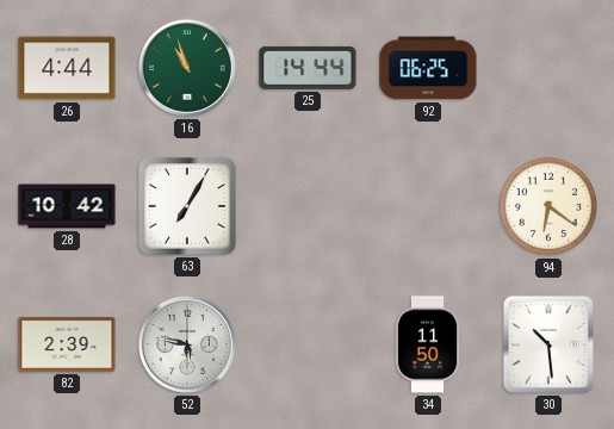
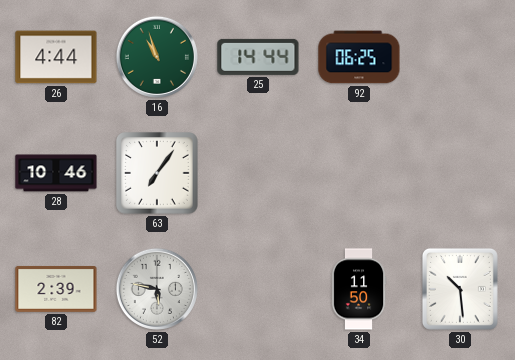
28: 10:42 -> 10:46 (56, 173)
63: 7:05 -> 7:06 (158, 174)
94: 6:21 -> none (548, 206)
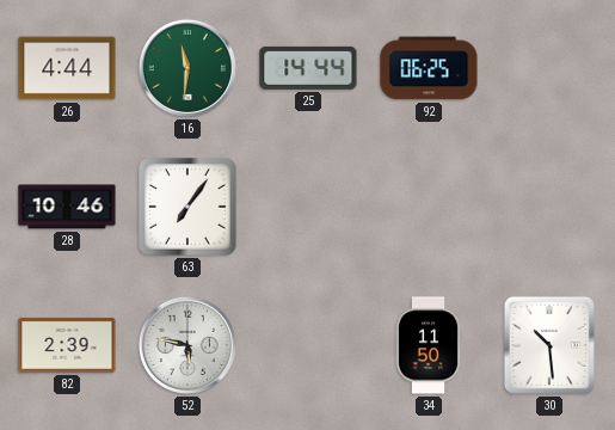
16: 10:57 -> 11:31 (187, 68)
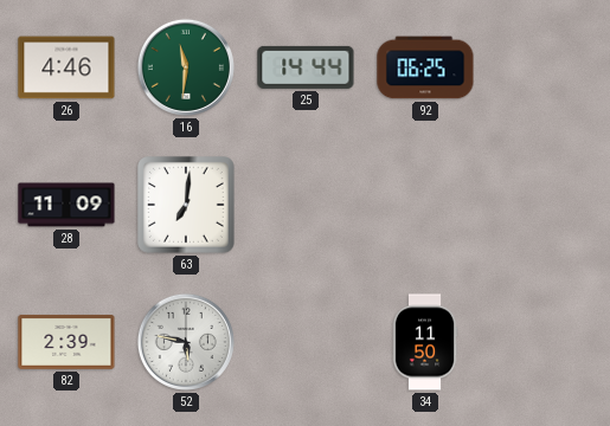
26: 4:44 -> 4:46 (66, 67)
28: 10:46 -> 11:09 (66, 205)
63: 7:06 -> 7:01 (187, 206)
30: 10:29 -> none (549, 345)
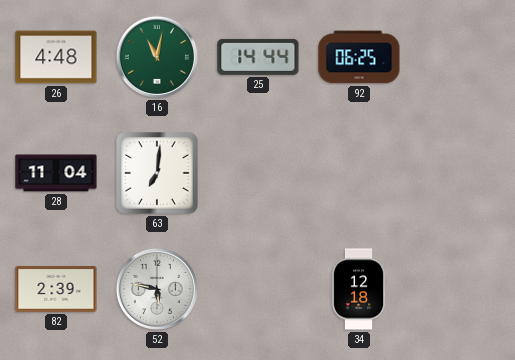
26: 4:46 -> 4:48 (56, 57)
16: 11:31 -> 11:02 (157, 57)
28: 11:09 -> 11:04 (56, 173)
34: 11:50 -> 12:18 (359, 289)
